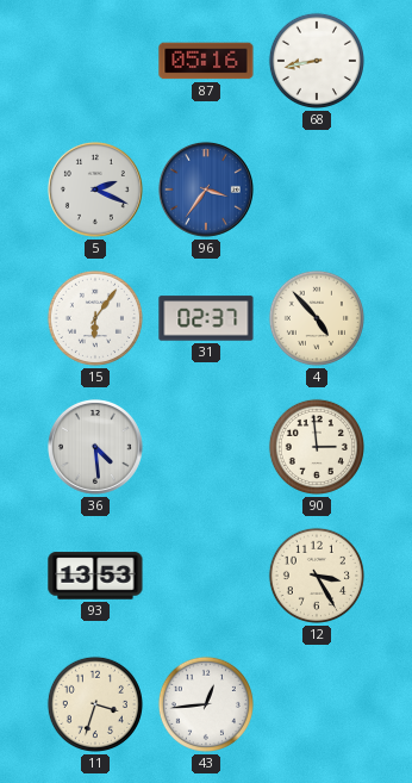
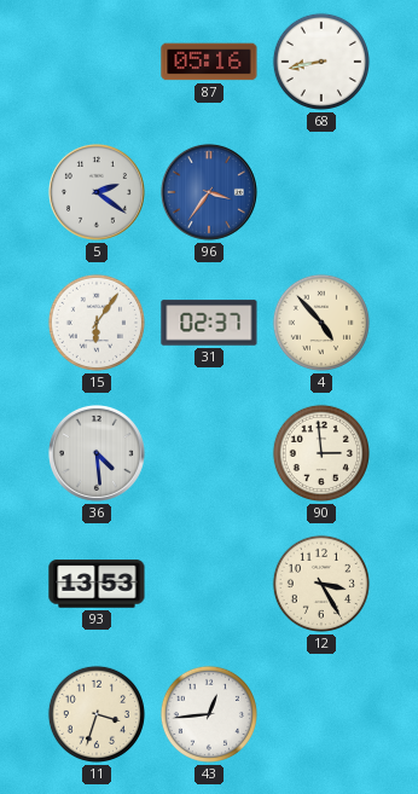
5: 2:19 -> 2:21 (97, 192)
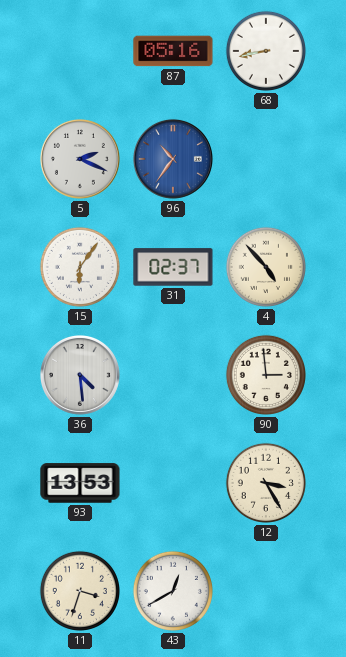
5: 2:21 -> 2:19 (80, 159)
96: 3:36 -> 10:36 (173, 159)
43: 12:44 -> 12:40 (173, 591)
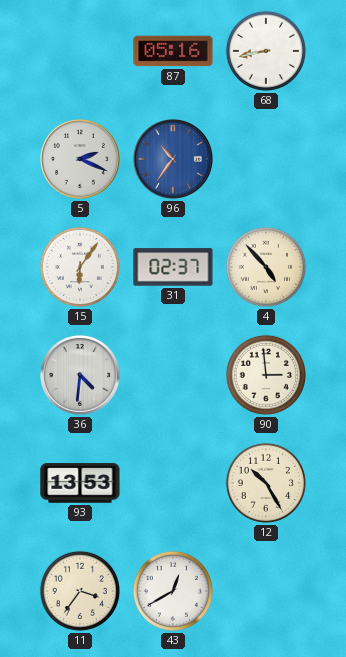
36: 4:29 -> 4:31 (80, 375)
12: 3:25 -> 10:25 (266, 483)
11: 3:33 -> 3:36 (80, 591)
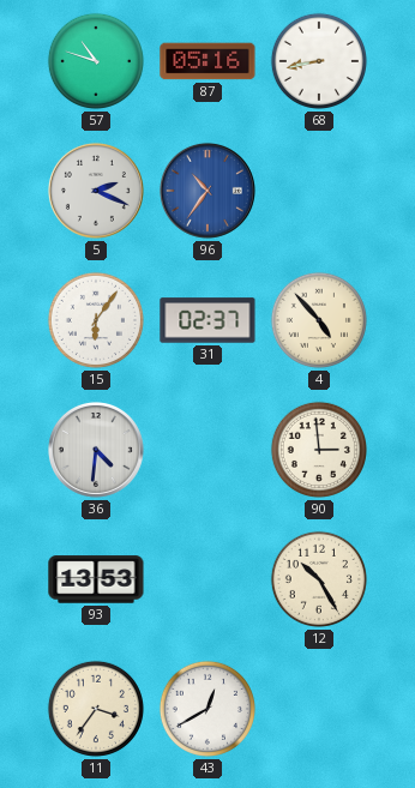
57: none -> 10:48 (96, 61)
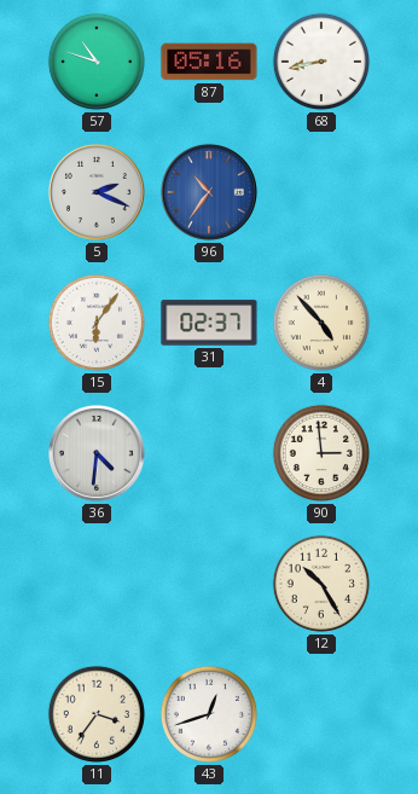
93: 13:53 -> none (96, 579)
43: 12:40 -> 12:42 (209, 714)
